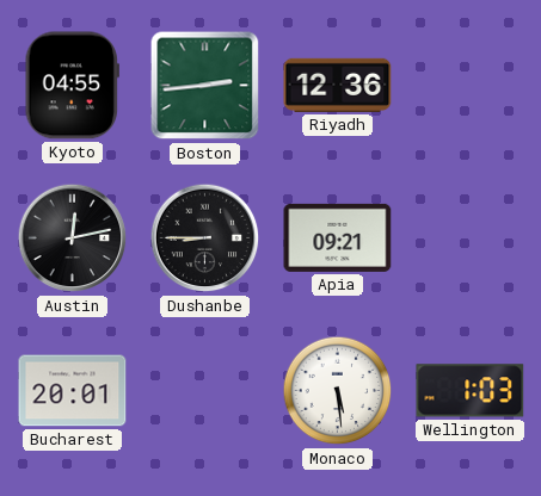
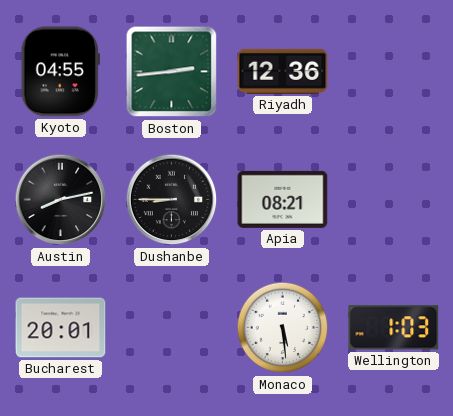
Austin: 12:13 -> 8:13 (61, 200)
Apia: 09:21 -> 08:21 (283, 199)
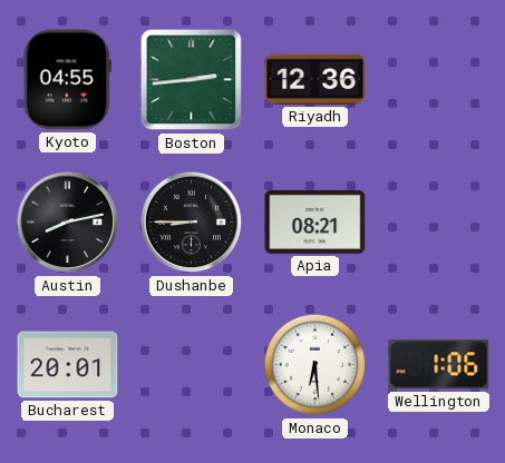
Monaco: 5:29 -> 6:29 (315, 365)
Wellington: 1:03 -> 1:06 (439, 365)
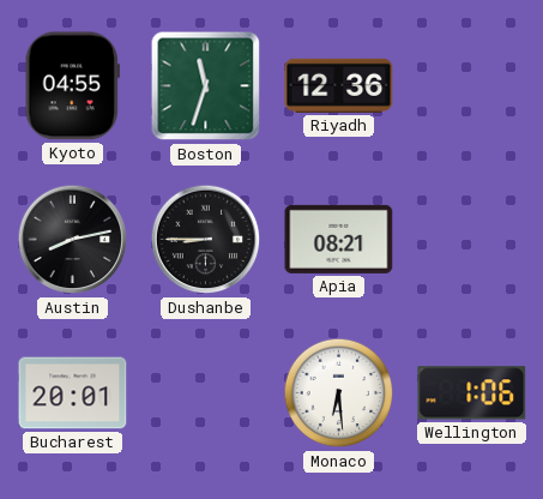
Boston: 2:44 -> 11:33 (206, 86)
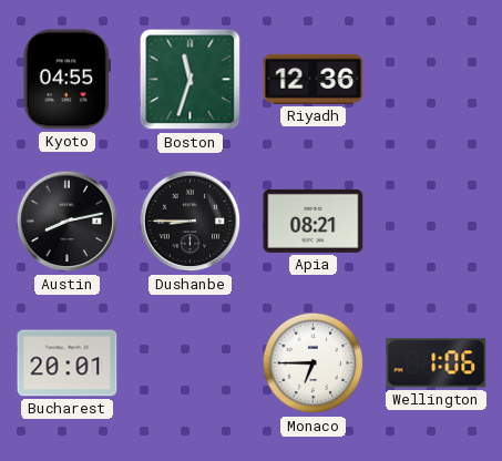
Monaco: 6:29 -> 6:45 (314, 363)
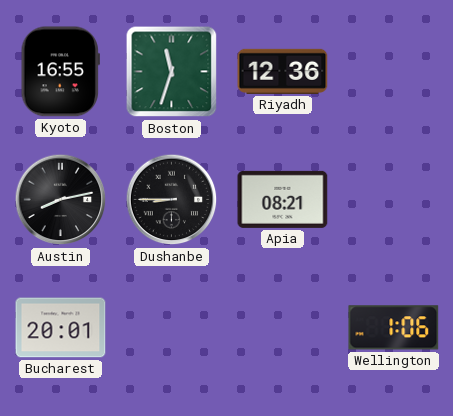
Kyoto: 04:55 -> 16:55 (60, 72)
Monaco: 6:45 -> none (314, 363)
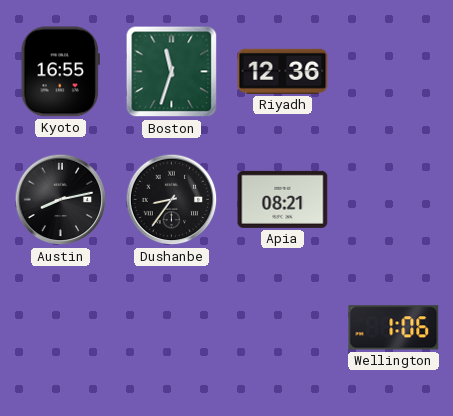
Dushanbe: 8:45 -> 8:36 (172, 200)
Bucharest: 20:01 -> none (61, 328)
